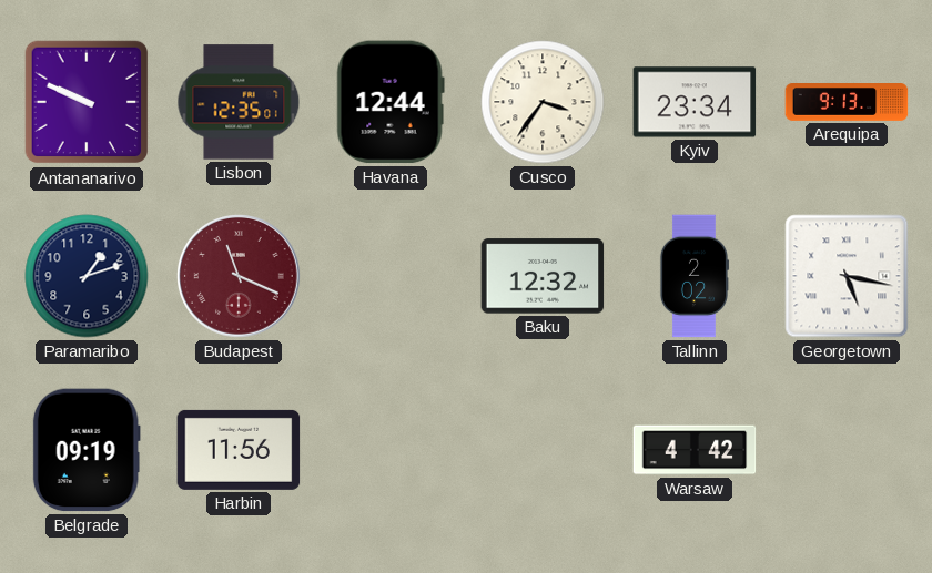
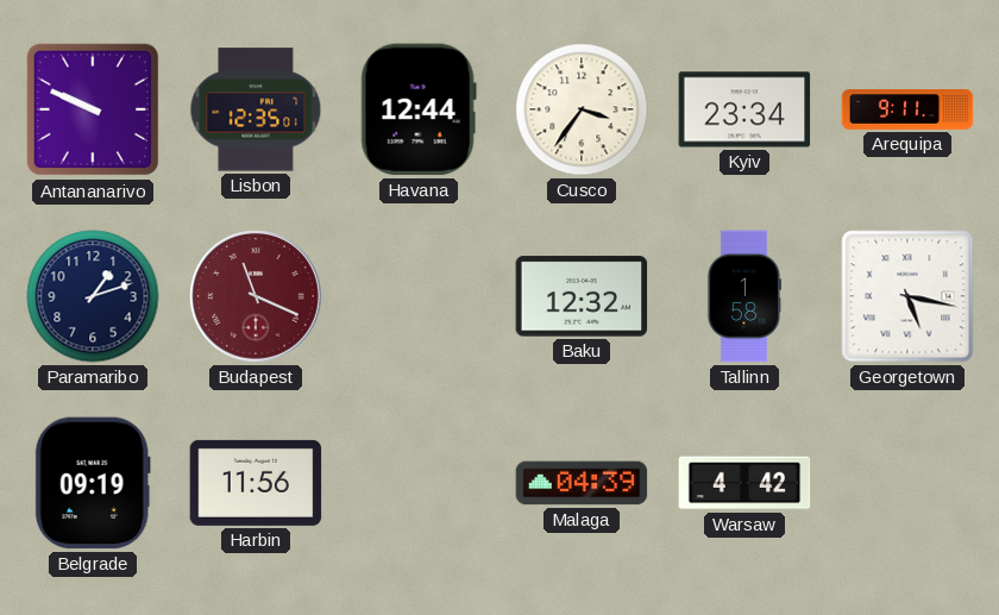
Arequipa: 9:13 -> 9:11 (907, 111)
Tallinn: 2:02 -> 1:58 (743, 296)
Malaga: none -> 04:39 (582, 483)
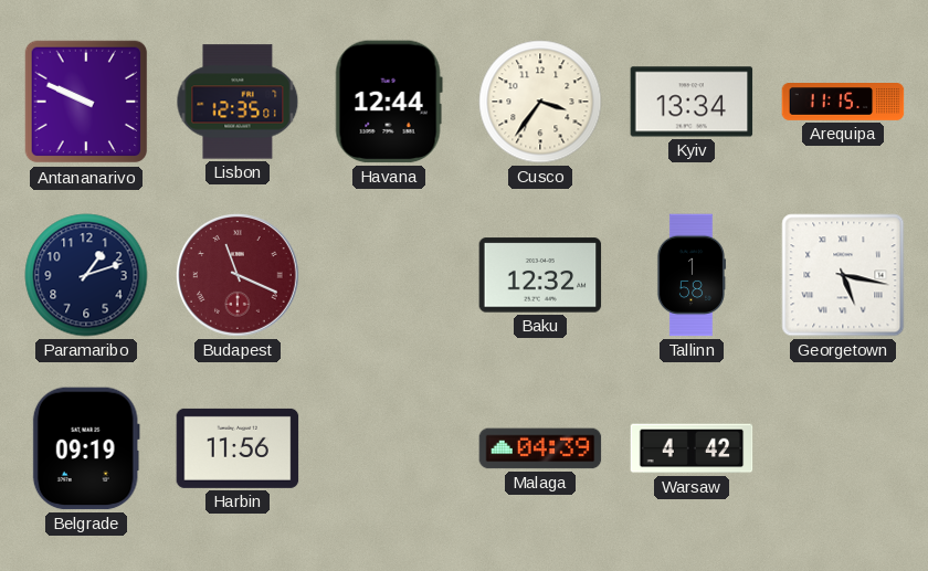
Kyiv: 23:34 -> 13:34 (692, 102)
Arequipa: 9:11 -> 11:15 (843, 103)
